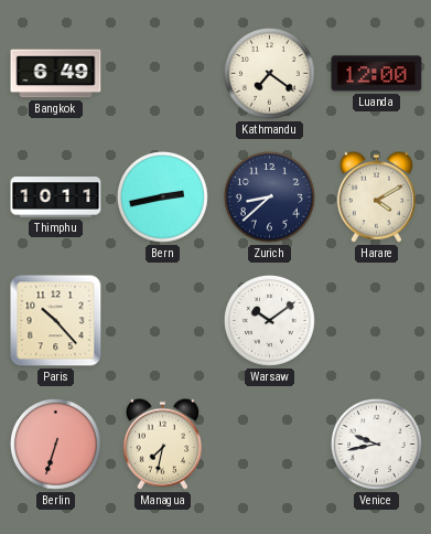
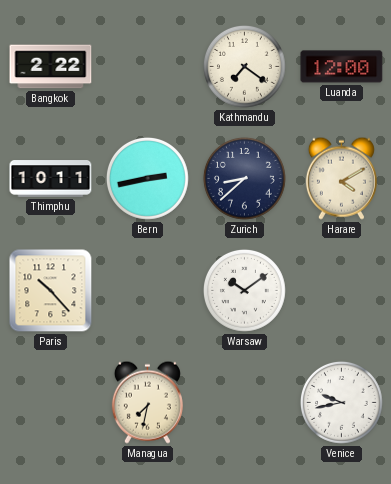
Bangkok: 6:49 -> 2:22 (51, 67)
Berlin: 6:33 -> none (55, 444)
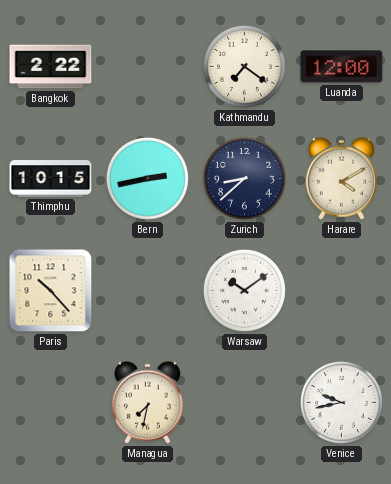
Thimphu: 10:11 -> 10:15 (51, 179)
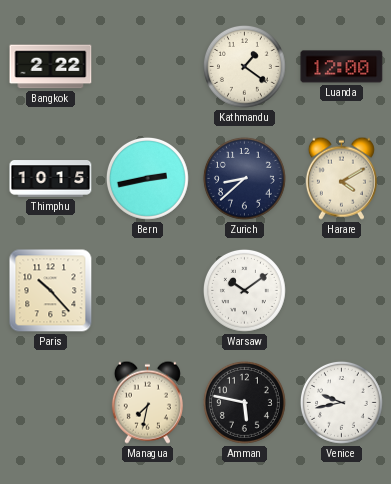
Kathmandu: 7:21 -> 1:21 (244, 66)
Amman: none -> 5:47 (244, 402)
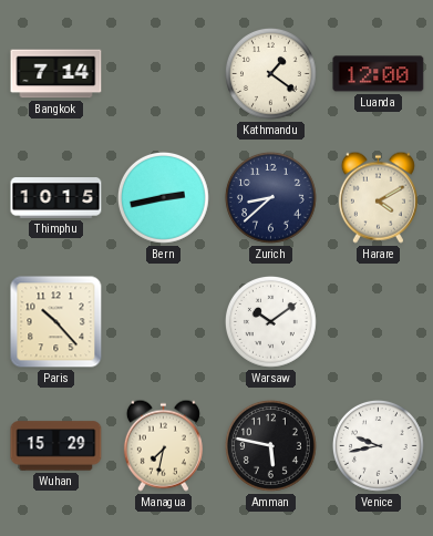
Bangkok: 2:22 -> 7:14 (56, 74)
Wuhan: none -> 15:29 (56, 446)
